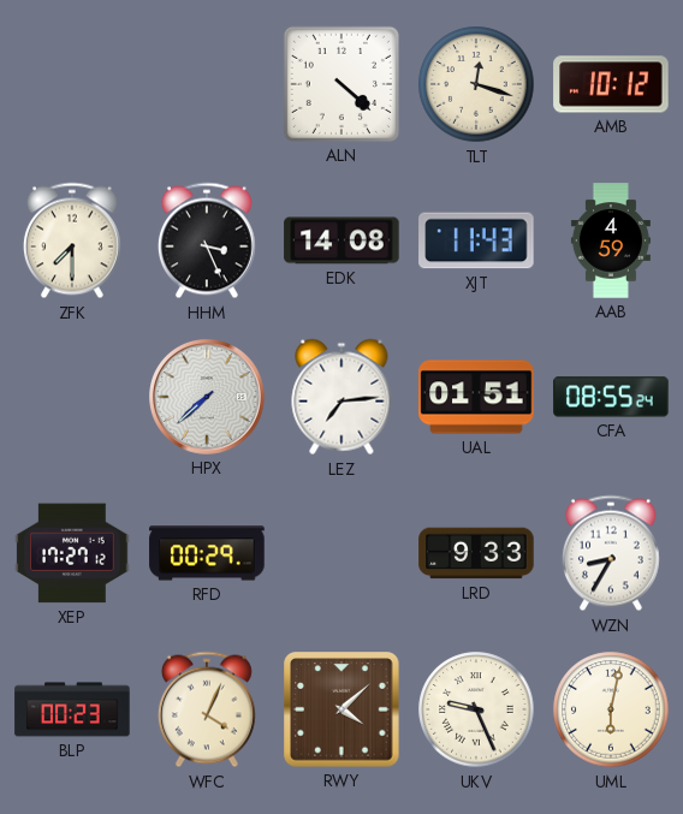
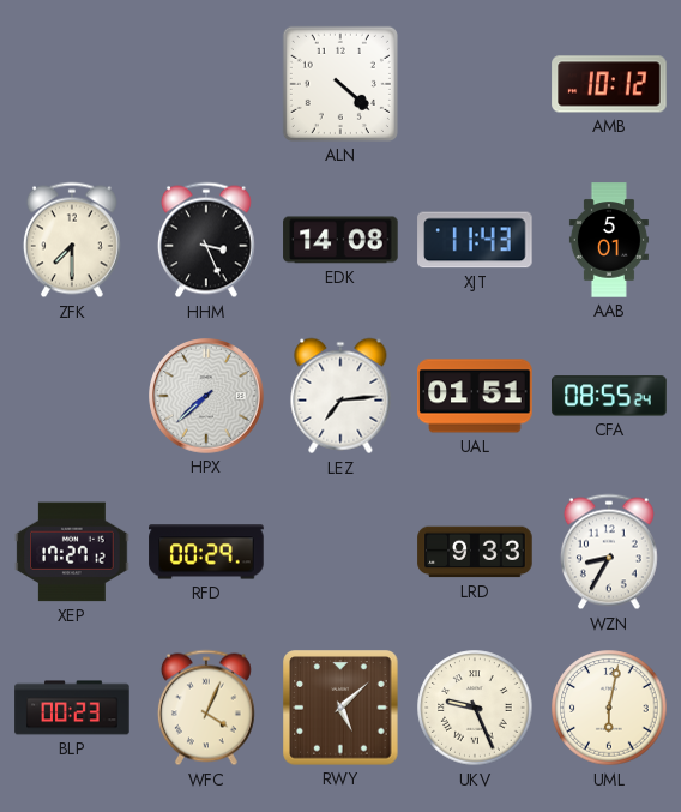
TLT: 12:18 -> none (476, 84)
AAB: 4:59 -> 5:01 (609, 240)
RWY: 4:08 -> 5:08 (340, 708)
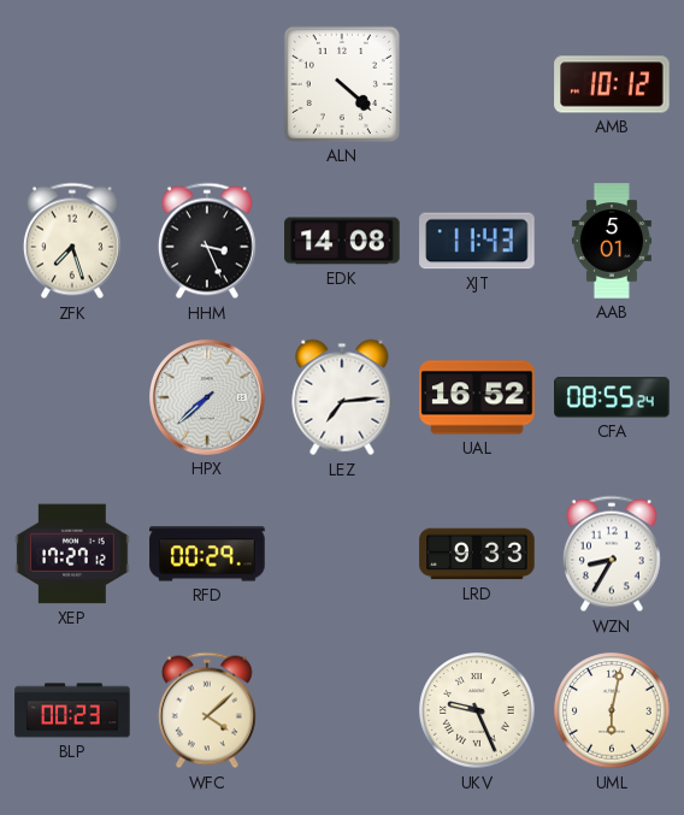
ZFK: 7:30 -> 7:27 (72, 241)
UAL: 01:51 -> 16:52 (477, 397)
WFC: 4:04 -> 4:08 (207, 710)
RWY: 5:08 -> none (340, 708)
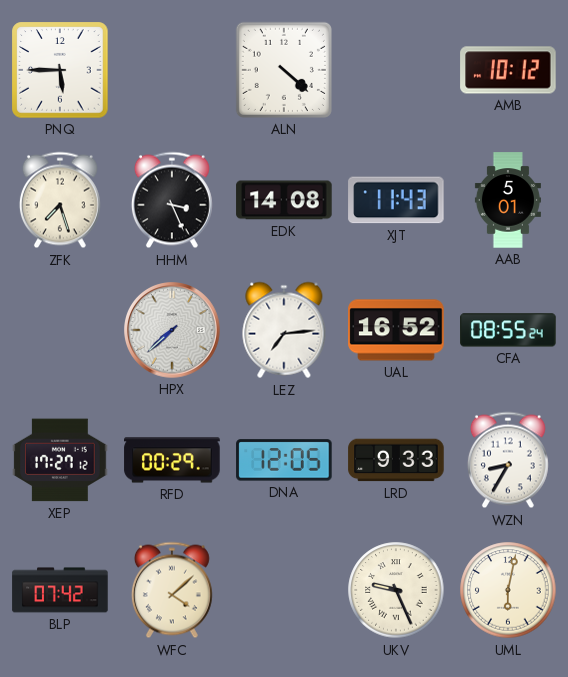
PNQ: none -> 5:45 (60, 70)
DNA: none -> 12:05 (284, 460)
BLP: 00:23 -> 07:42 (60, 590)
